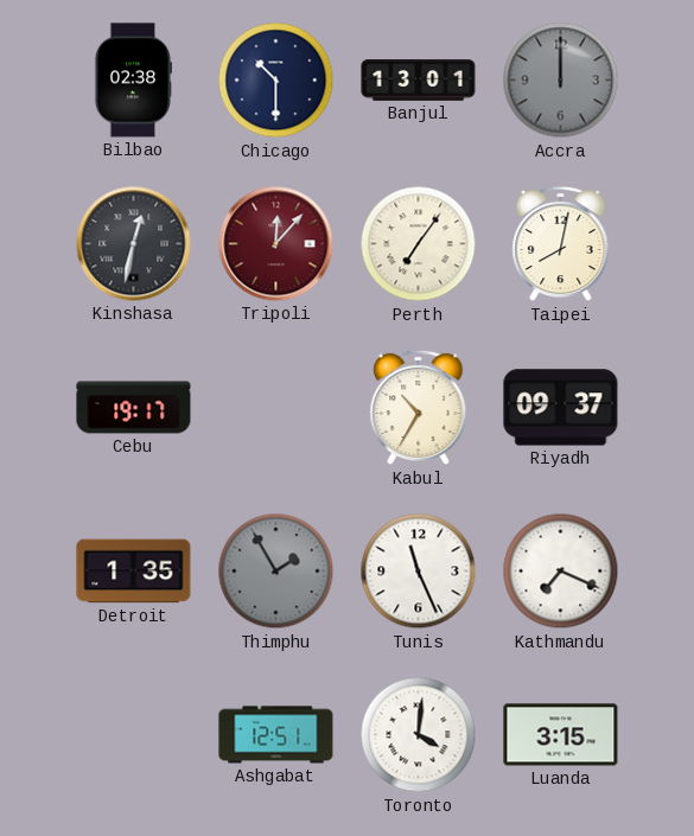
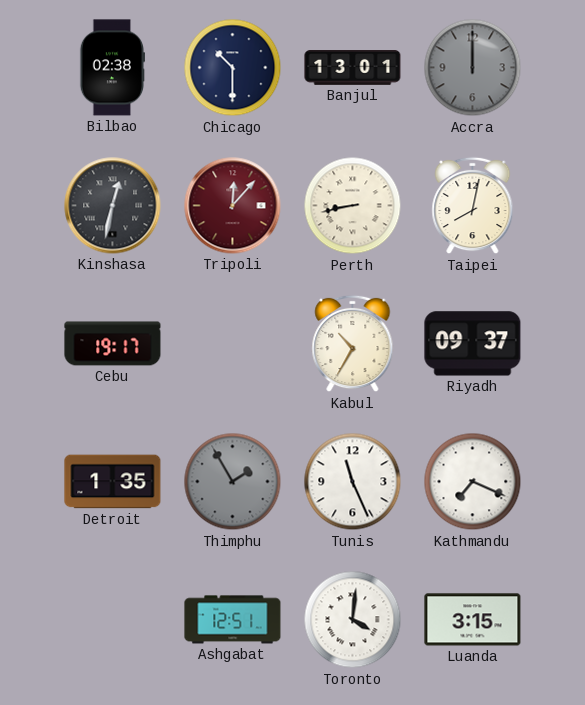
Perth: 7:06 -> 8:43 (353, 206)
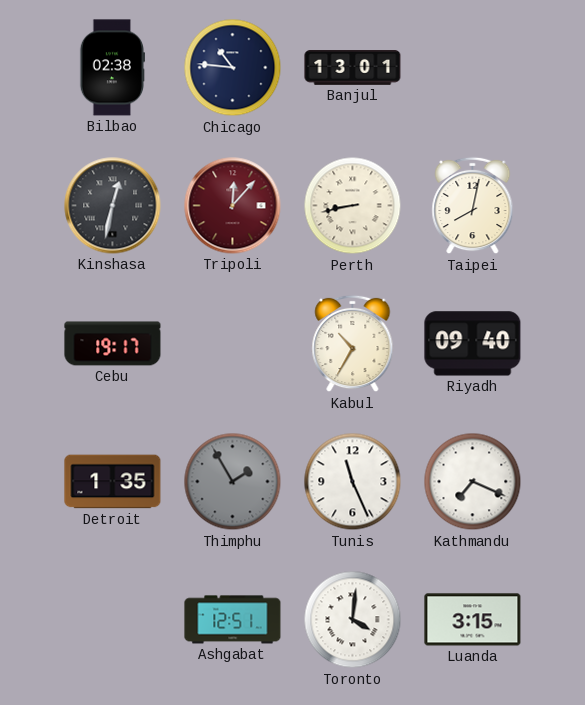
Chicago: 10:30 -> 10:46 (233, 68)
Accra: 12:00 -> none (473, 68)
Riyadh: 09:37 -> 09:40 (473, 344)
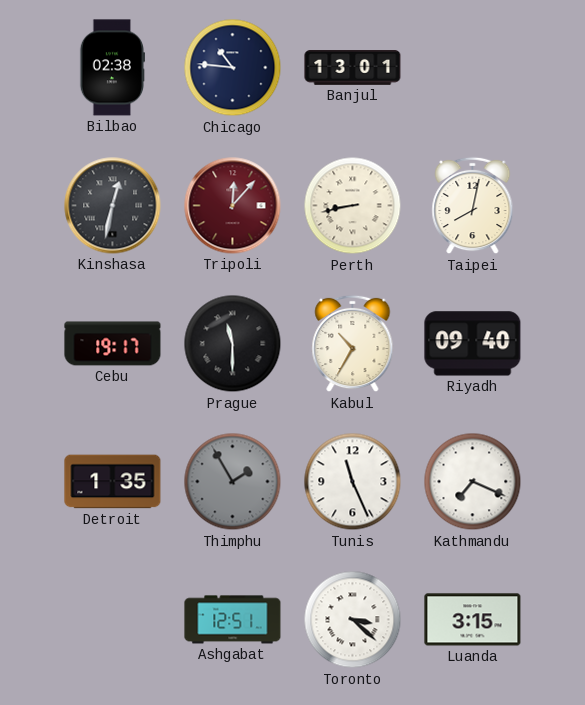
Prague: none -> 11:30 (233, 344)
Toronto: 4:01 -> 3:22 (353, 620)
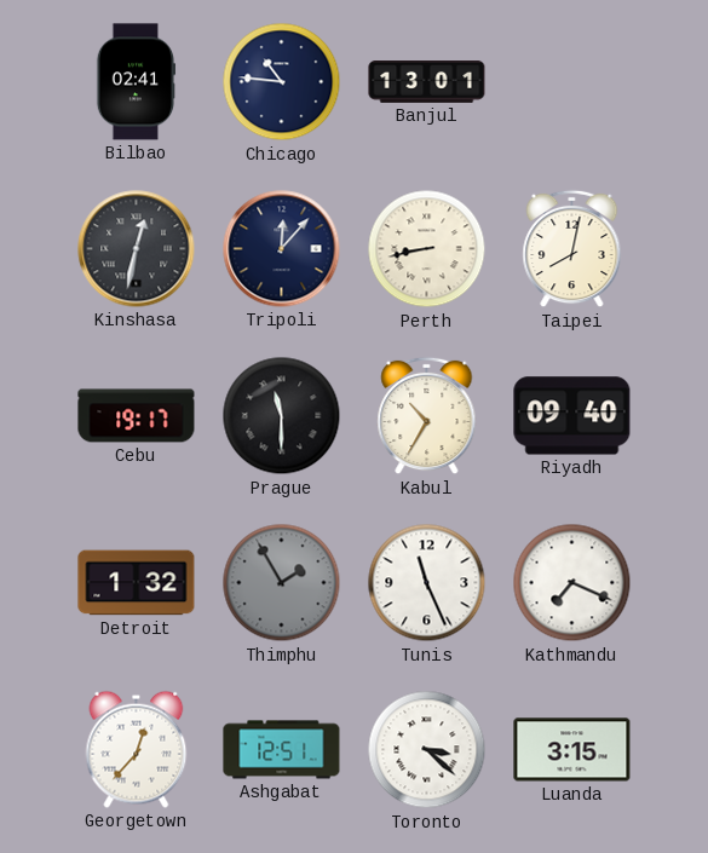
Bilbao: 02:38 -> 02:41 (134, 82)
Tripoli dial: burgundy -> navy (282, 249)
Detroit: 1:35 -> 1:32 (137, 583)
Georgetown: none -> 12:37 (137, 749)
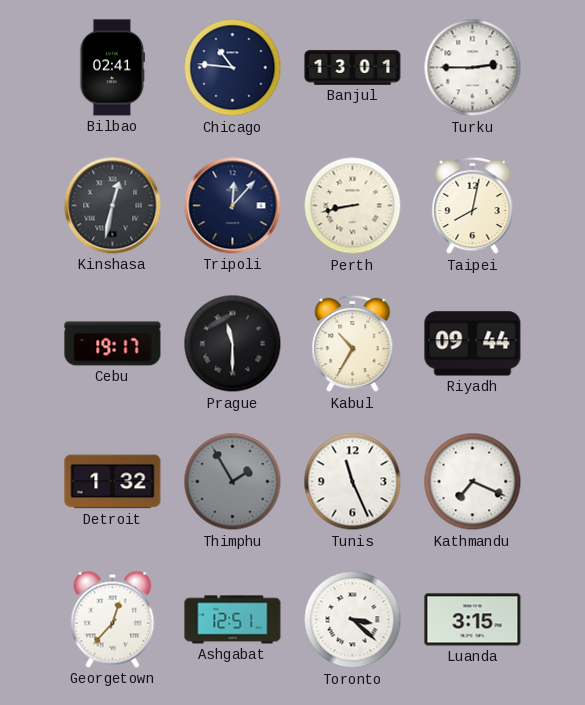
Turku: none -> 2:45 (473, 68)
Riyadh: 09:40 -> 09:44 (473, 344)
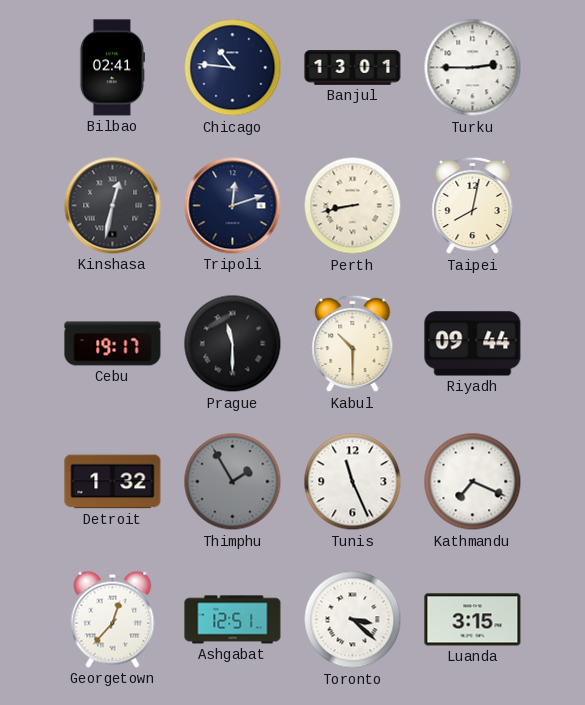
Tripoli: 12:07 -> 12:12 (233, 206)
Kabul: 10:35 -> 10:30 (353, 344)
